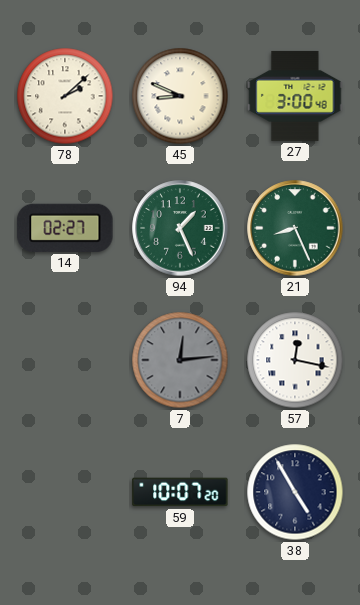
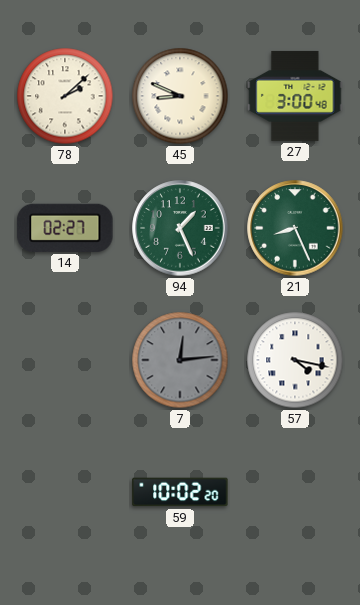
57: 12:17 -> 4:17 (295, 360)
59: 10:07 -> 10:02 (180, 492)
38: 4:55 -> none (295, 492)
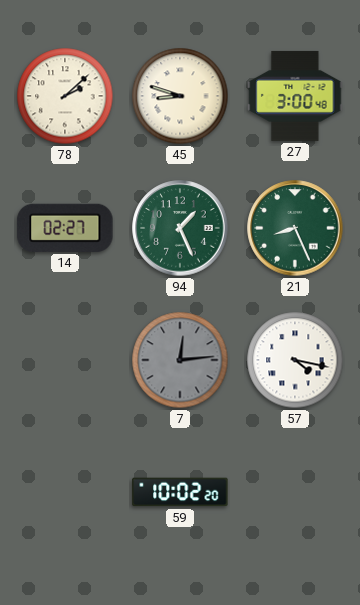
45: 8:49 -> 8:48 (180, 96)
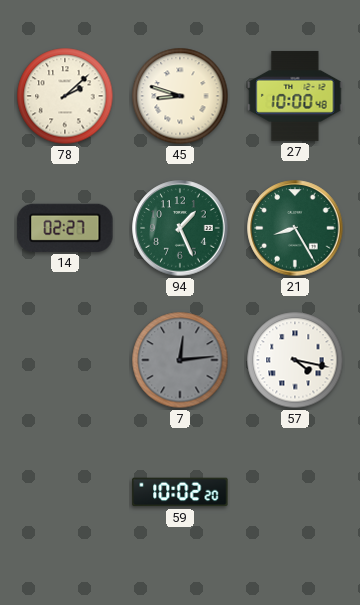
27: 3:00 -> 10:00 (295, 96)
21: 8:26 -> 8:25 (295, 228)
